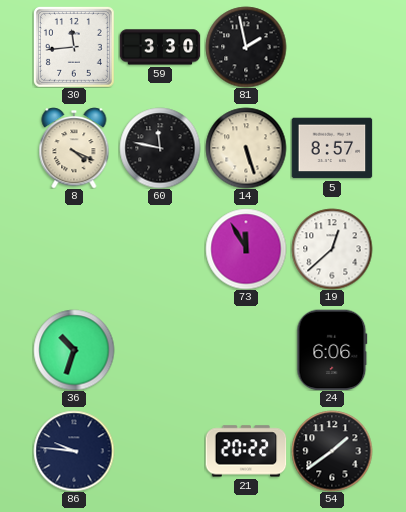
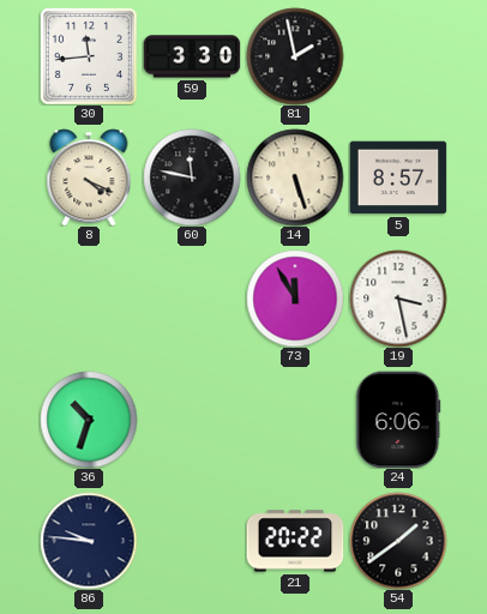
19: 12:38 -> 3:28 (398, 299)
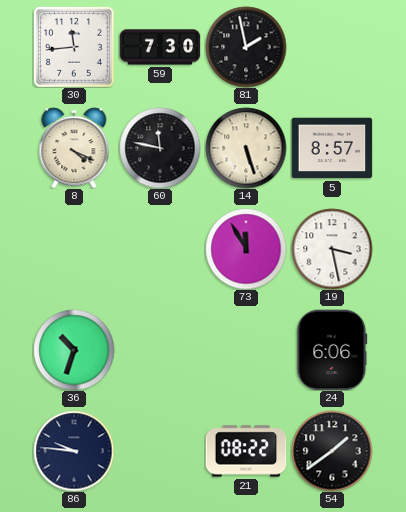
59: 3:30 -> 7:30 (160, 47)
21: 20:22 -> 08:22 (246, 451)
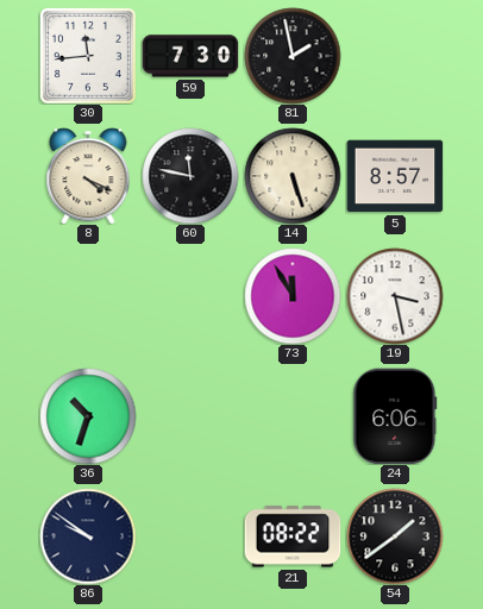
86: 9:46 -> 9:51 (88, 536)
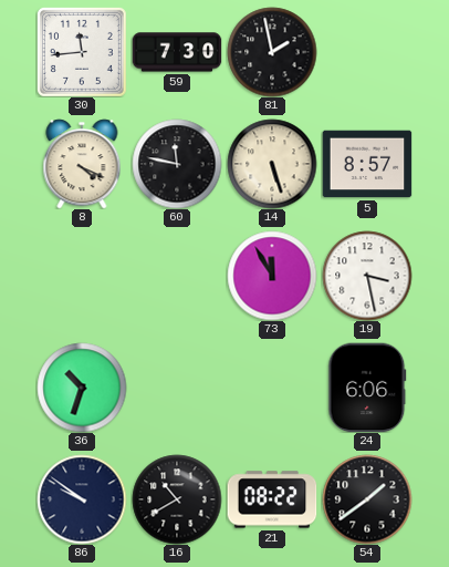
16: none -> 10:40 (177, 499)
